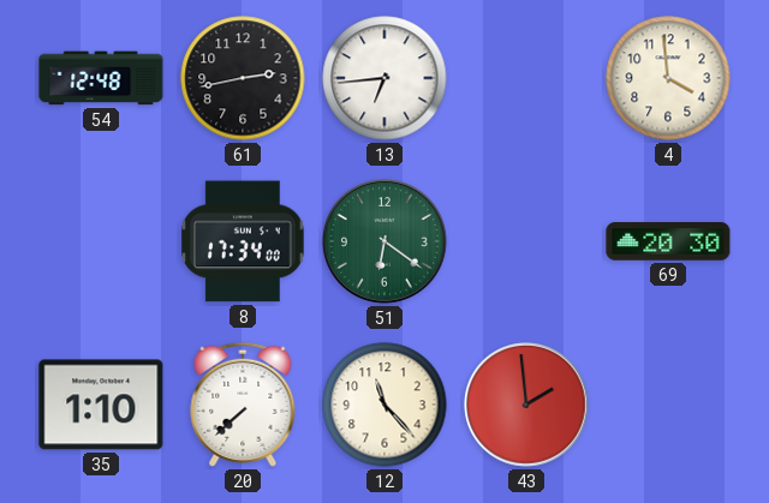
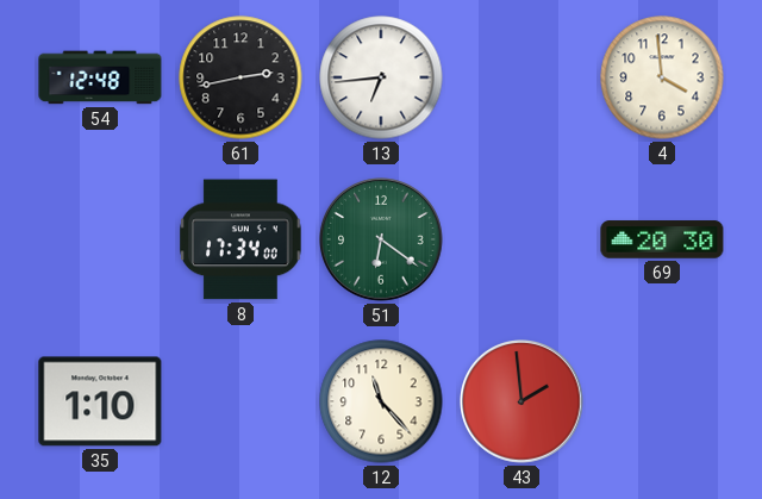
20: 7:38 -> none (243, 405)
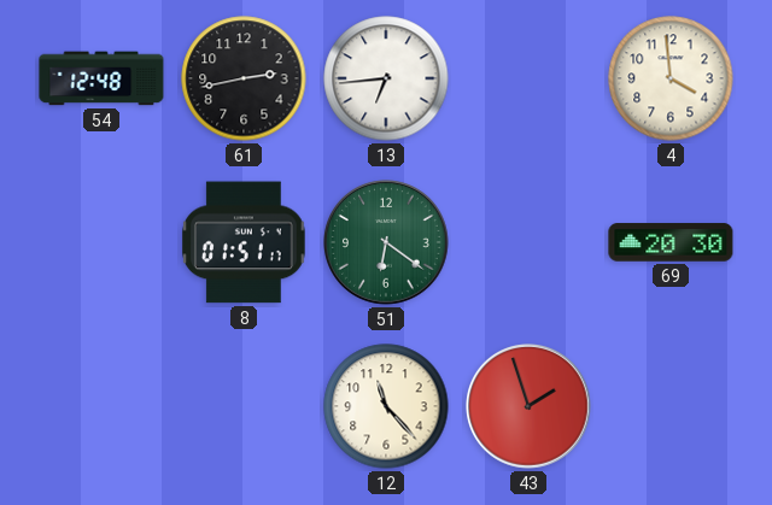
8: 17:34 -> 01:51 (245, 242)
35: 1:10 -> none (100, 401)
43: 1:59 -> 1:57 (530, 407)
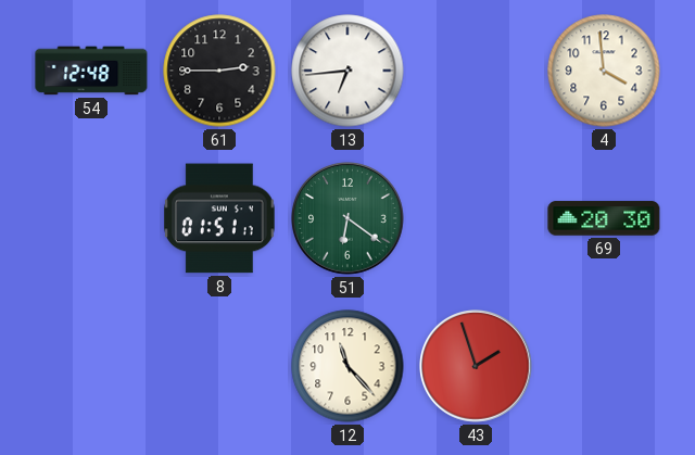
61: 2:43 -> 2:45 (219, 71)
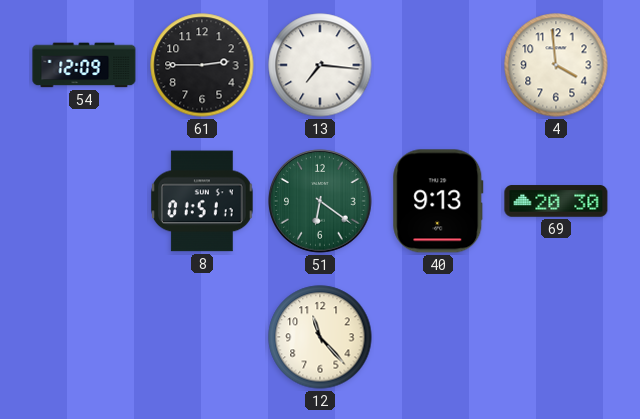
54: 12:48 -> 12:09 (84, 65)
13: 6:44 -> 7:16 (320, 65)
40: none -> 9:13 (438, 201)
43: 1:57 -> none (477, 367)
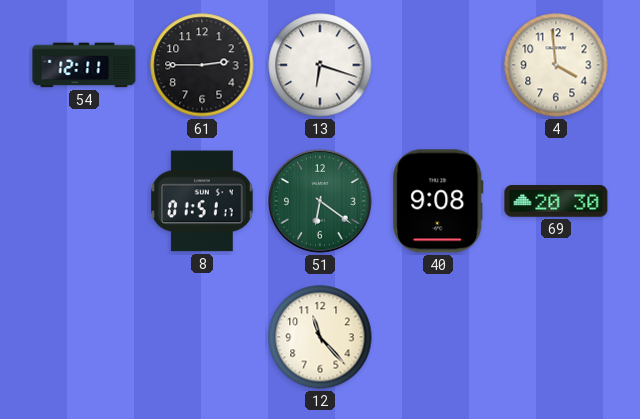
54: 12:09 -> 12:11 (84, 65)
13: 7:16 -> 6:18 (320, 65)
40: 9:13 -> 9:08 (438, 201)
